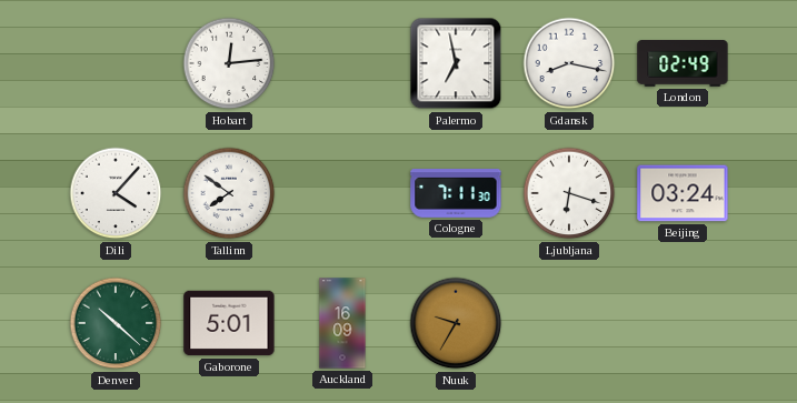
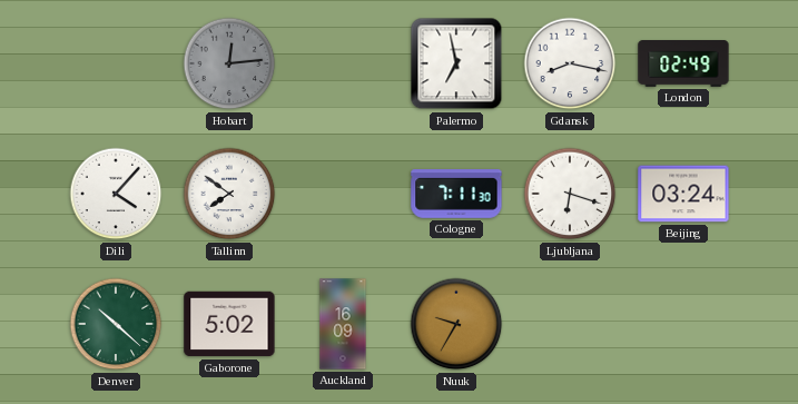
Hobart dial: white -> grey (229, 63)
Gaborone: 5:01 -> 5:02 (229, 324)
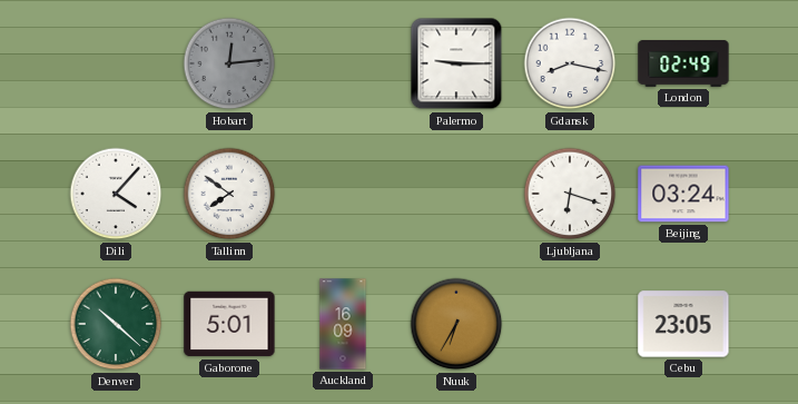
Palermo: 6:58 -> 9:15 (456, 63)
Cologne: 7:11 -> none (456, 195)
Gaborone: 5:02 -> 5:01 (229, 324)
Nuuk: 9:35 -> 6:35 (456, 324)
Cebu: none -> 23:05 (683, 324)
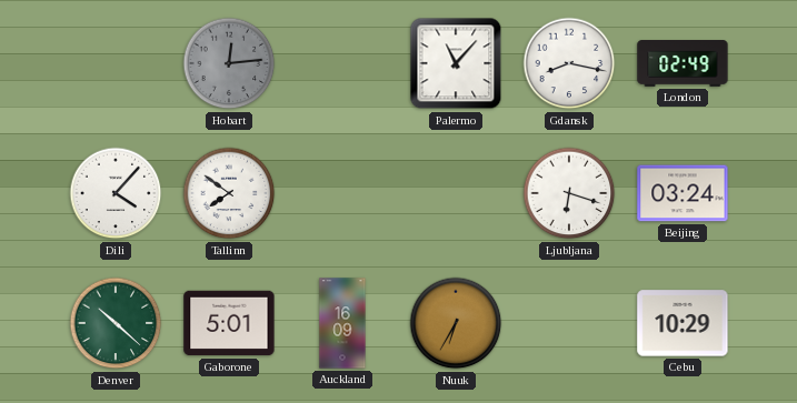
Palermo: 9:15 -> 11:07 (456, 63)
Cebu: 23:05 -> 10:29 (683, 323)
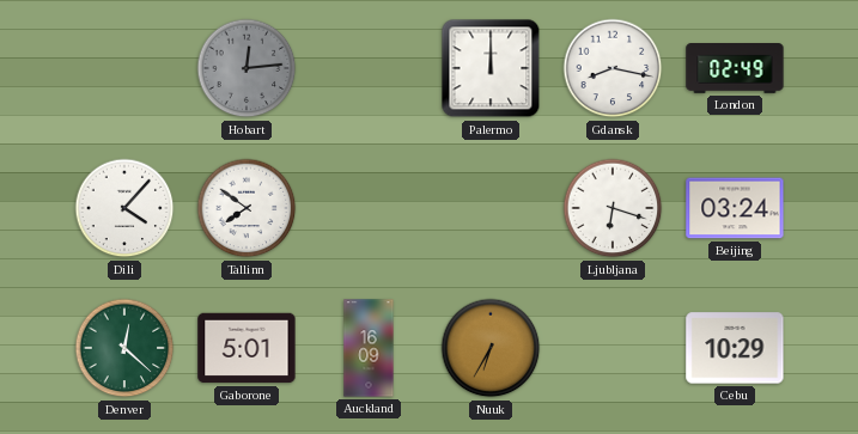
Palermo: 11:07 -> 12:00 (491, 68)
Denver: 10:22 -> 12:22 (124, 348)
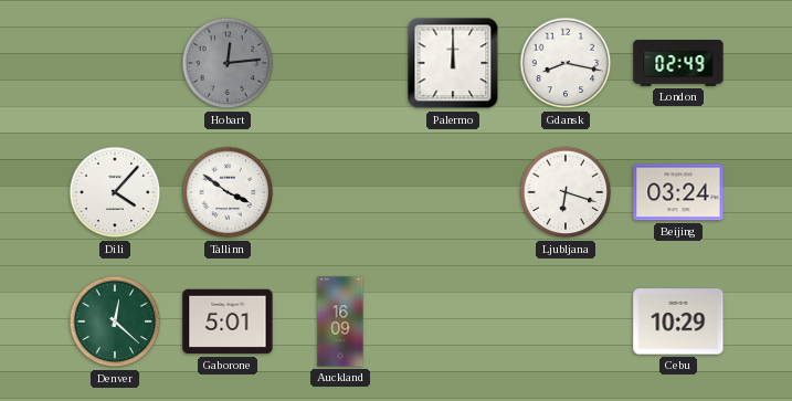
Tallinn: 7:51 -> 3:51 (228, 192)
Nuuk: 6:35 -> none (491, 348)
